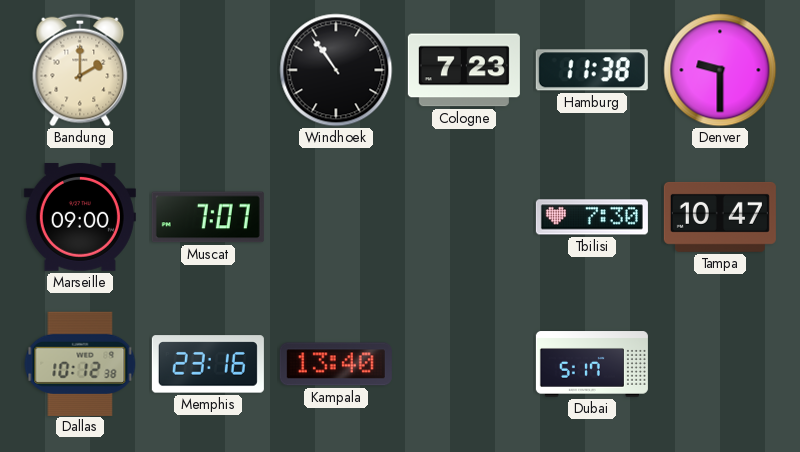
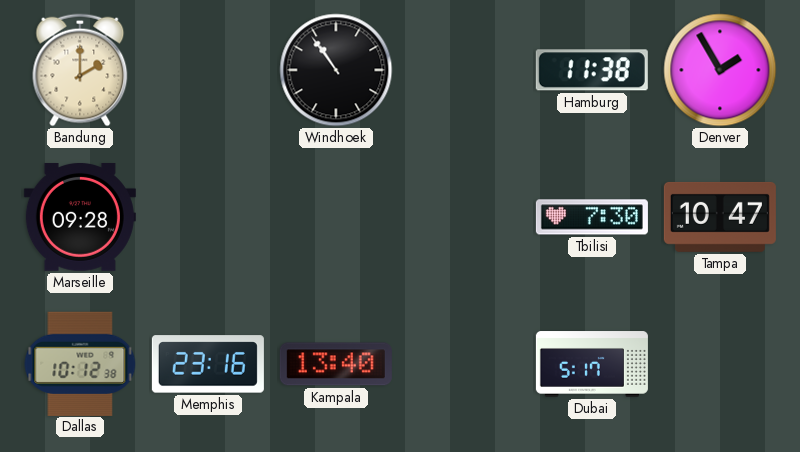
Cologne: 7:23 -> none (464, 70)
Denver: 9:30 -> 1:55 (720, 70)
Marseille: 09:00 -> 09:28 (80, 218)
Muscat: 7:07 -> none (208, 217)
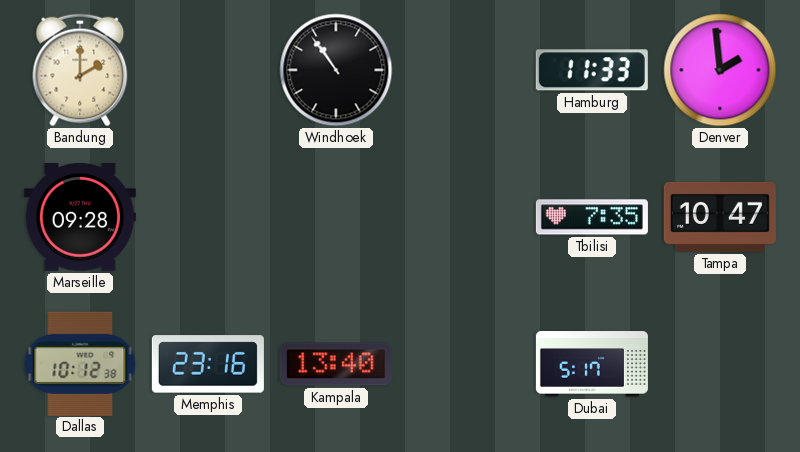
Hamburg: 11:38 -> 11:33 (592, 70)
Denver: 1:55 -> 1:59 (720, 70)
Tbilisi: 7:30 -> 7:35 (592, 217)
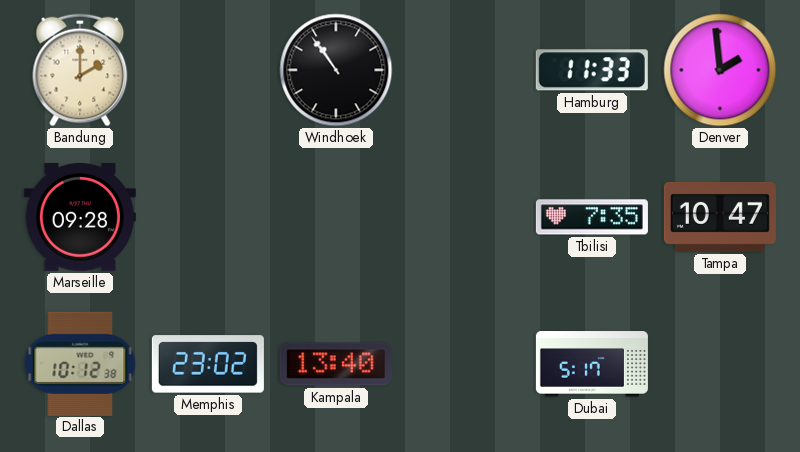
Memphis: 23:16 -> 23:02 (208, 364)
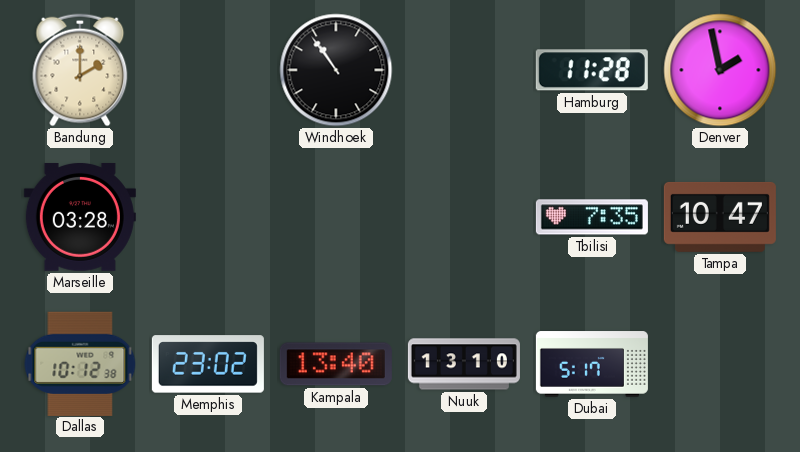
Hamburg: 11:33 -> 11:28 (592, 70)
Denver: 1:59 -> 1:58 (720, 70)
Marseille: 09:28 -> 03:28 (80, 218)
Nuuk: none -> 13:10 (464, 364)
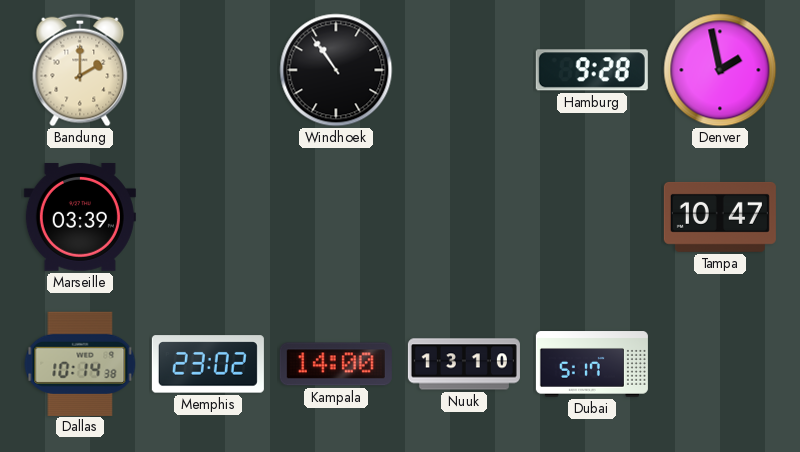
Hamburg: 11:28 -> 9:28 (592, 70)
Marseille: 03:28 -> 03:39 (80, 218)
Tbilisi: 7:35 -> none (592, 217)
Dallas: 10:12 -> 10:14 (80, 363)
Kampala: 13:40 -> 14:00 (336, 364)
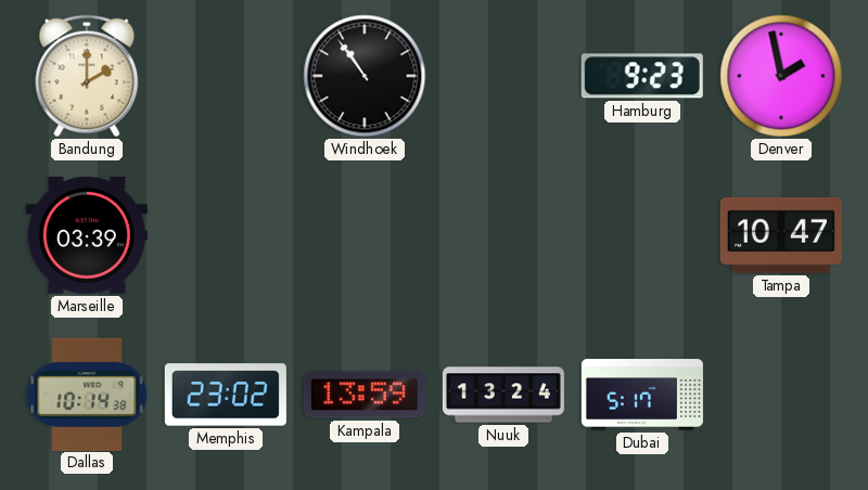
Hamburg: 9:28 -> 9:23 (642, 76)
Kampala: 14:00 -> 13:59 (365, 395)
Nuuk: 13:10 -> 13:24 (503, 395)
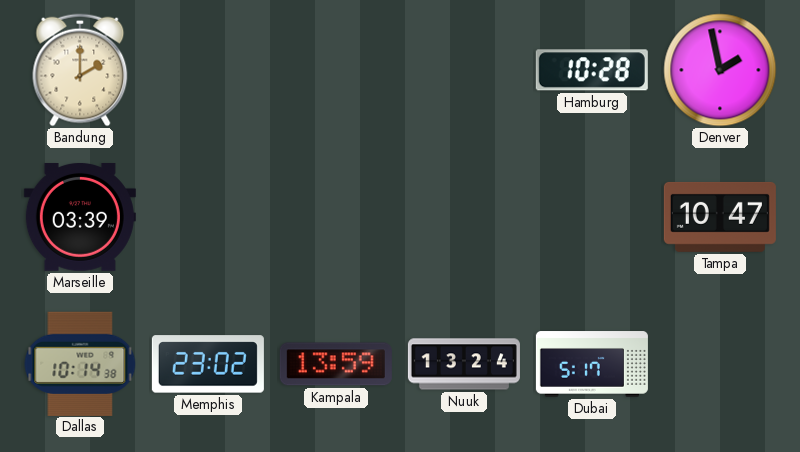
Windhoek: 10:54 -> none (365, 76)
Hamburg: 9:23 -> 10:28 (592, 70)
